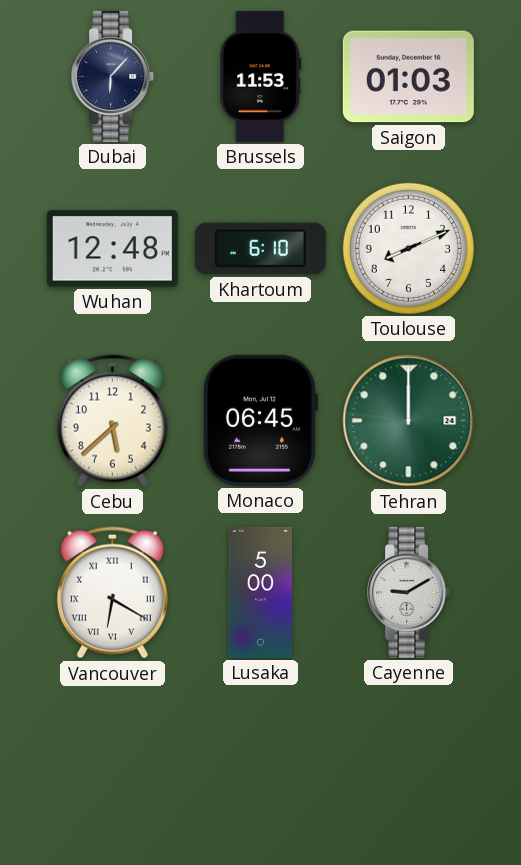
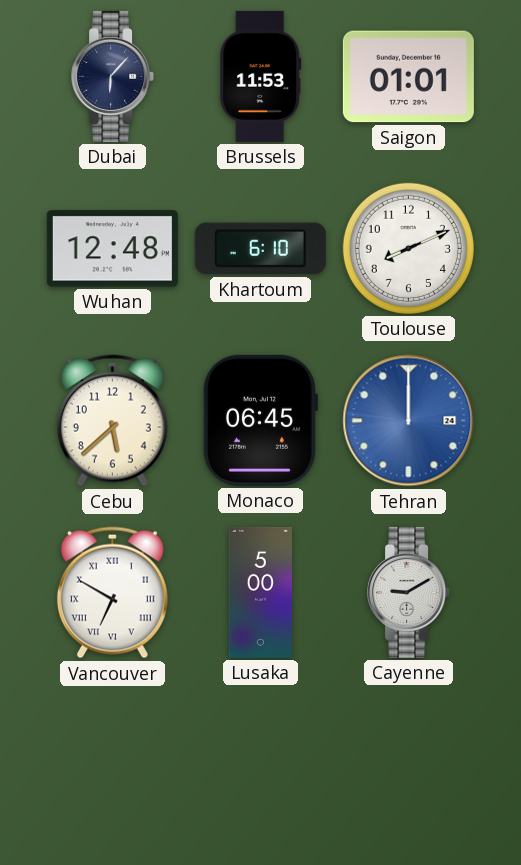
Saigon: 01:03 -> 01:01 (408, 77)
Tehran dial: green -> blue (409, 421)
Vancouver: 6:20 -> 6:50 (112, 593)
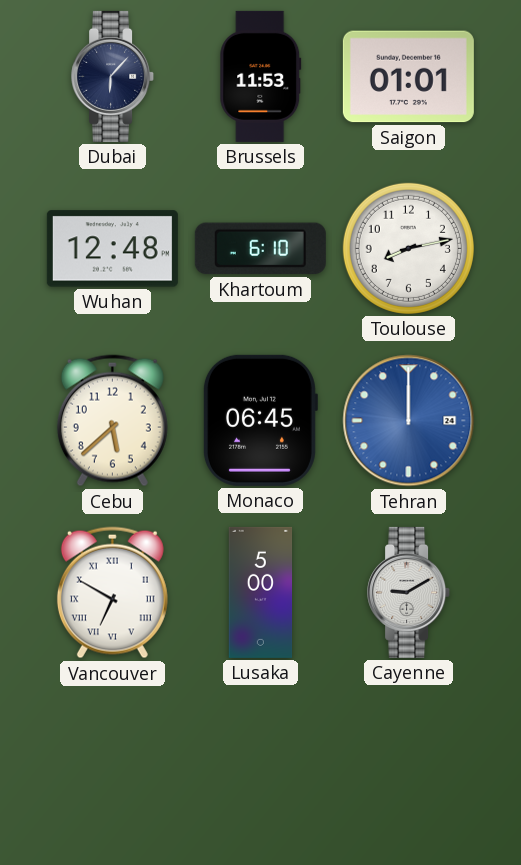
Toulouse: 8:11 -> 8:13 (408, 248)
